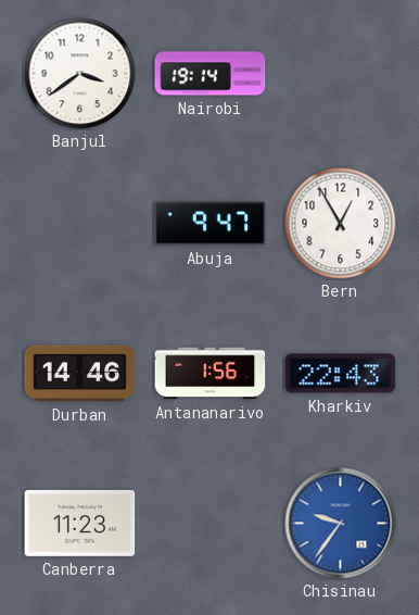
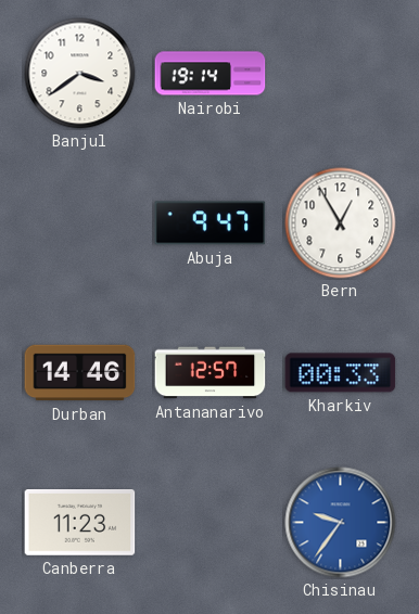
Antananarivo: 1:56 -> 12:57 (211, 373)
Kharkiv: 22:43 -> 00:33 (341, 373)
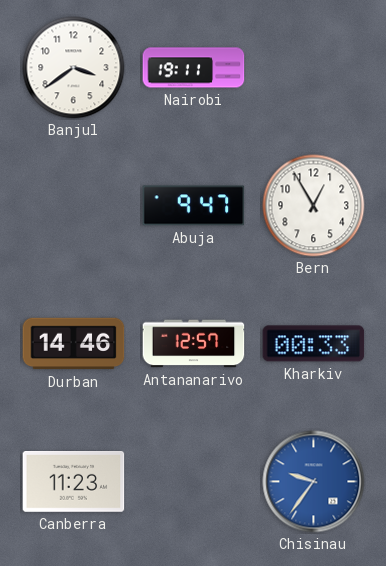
Nairobi: 19:14 -> 19:11 (194, 68)
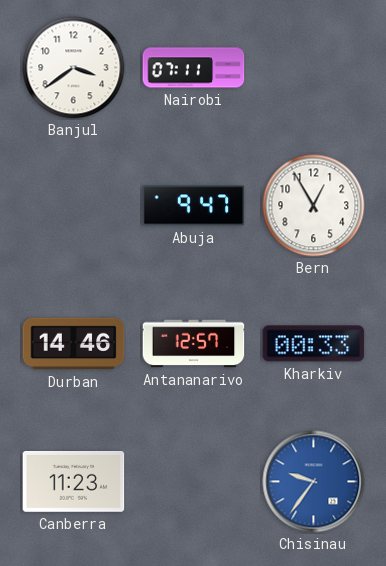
Nairobi: 19:11 -> 07:11 (194, 68)
